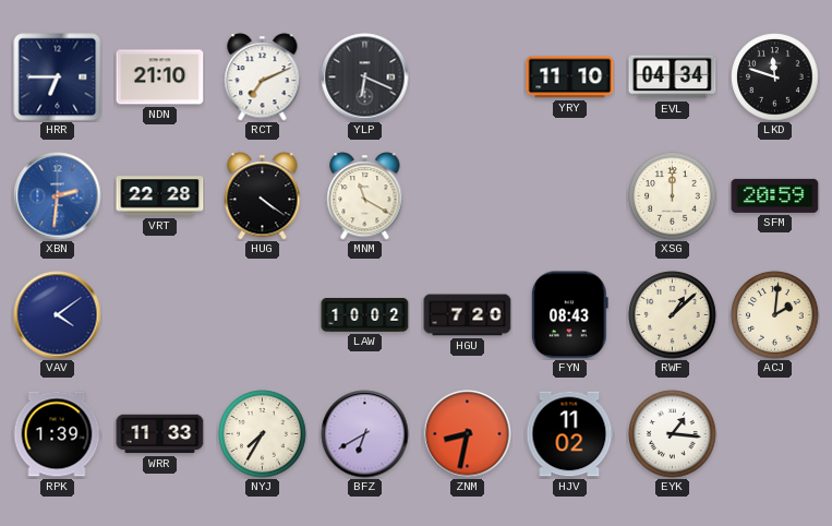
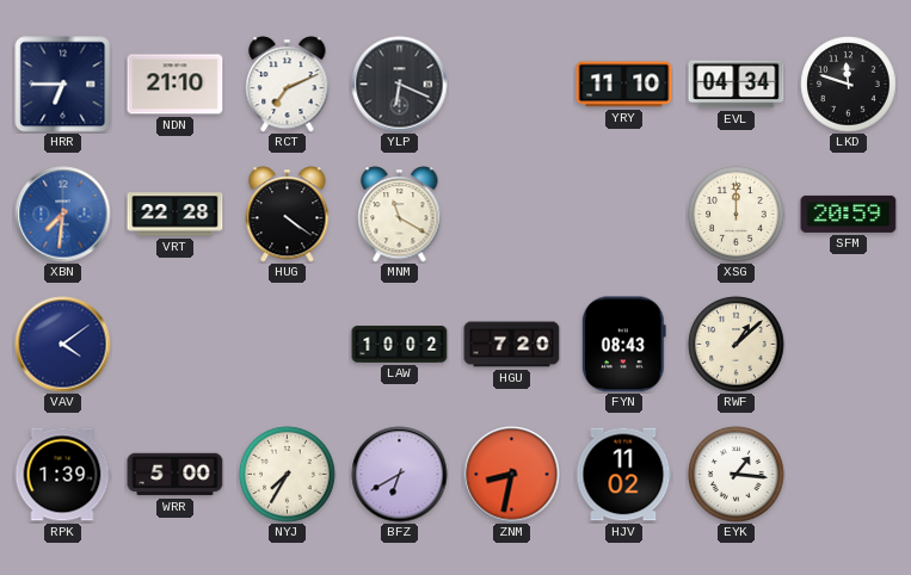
XBN: 2:31 -> 7:31 (63, 215)
ACJ: 2:01 -> none (775, 315)
WRR: 11:33 -> 5:00 (176, 475)
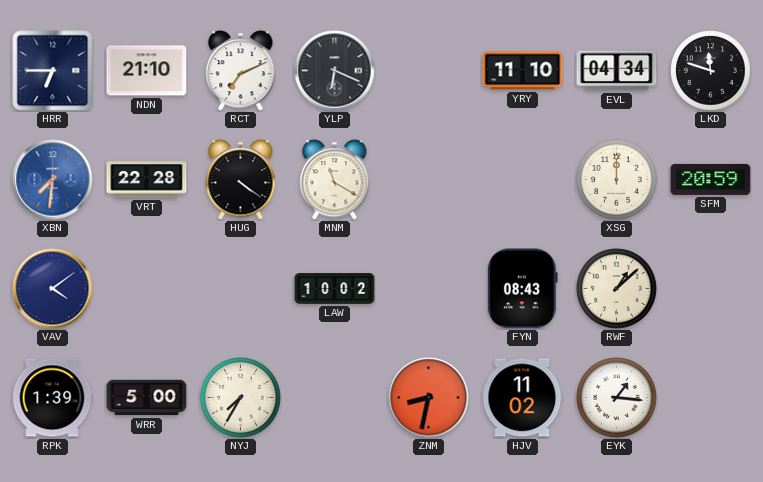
HGU: 7:20 -> none (512, 345)
BFZ: 6:40 -> none (400, 475)
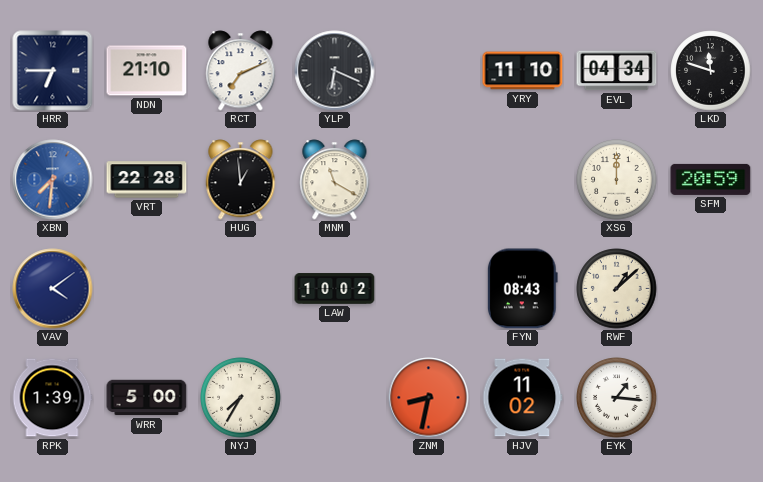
HUG: 4:21 -> 12:59 (241, 180)
